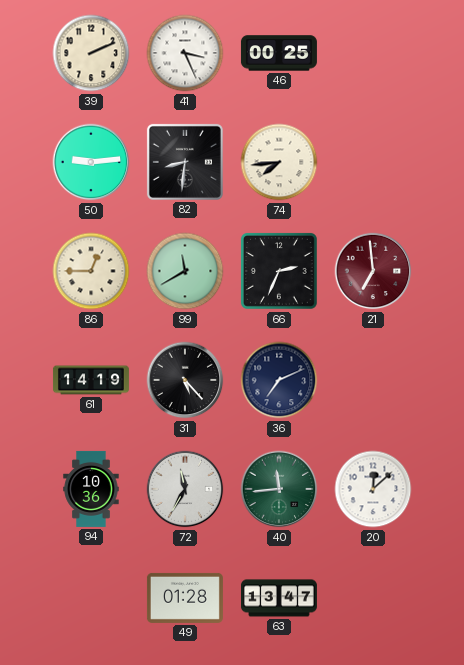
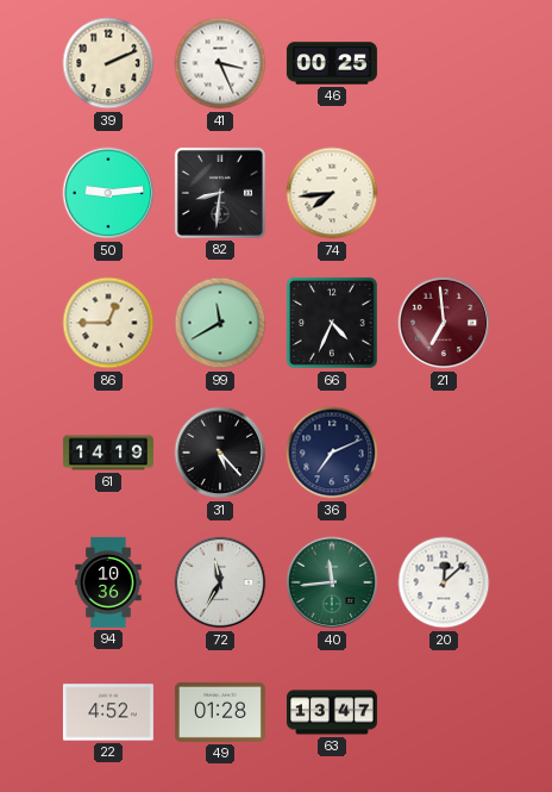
66: 2:34 -> 4:34 (332, 323)
22: none -> 4:52 (108, 712)
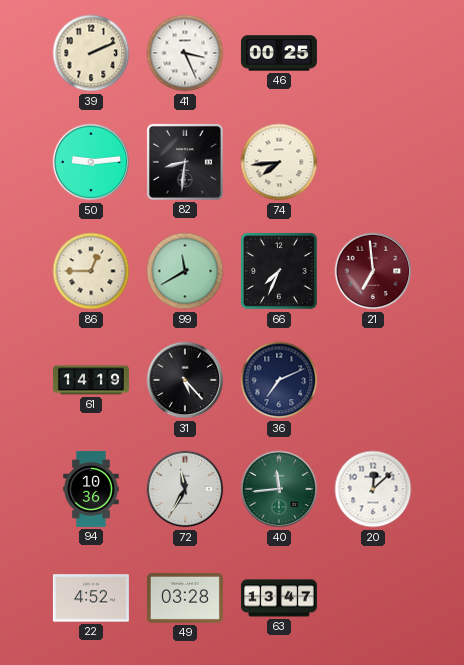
66: 4:34 -> 7:34 (279, 271)
49: 01:28 -> 03:28 (185, 598)
